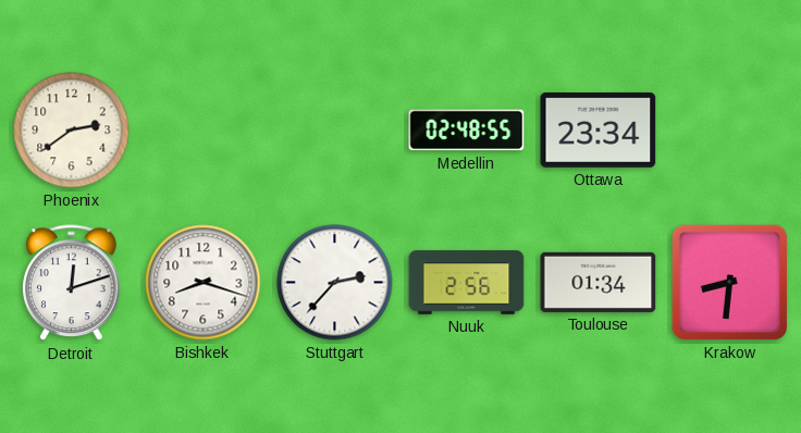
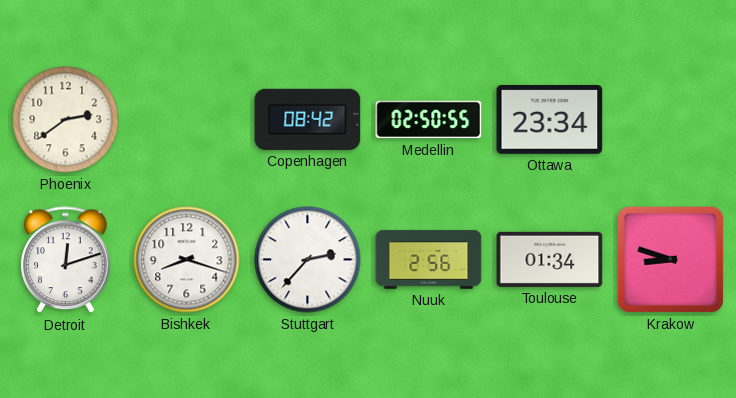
Copenhagen: none -> 08:42 (308, 119)
Medellin: 02:48 -> 02:50 (429, 120)
Krakow: 8:31 -> 8:48 (671, 260)
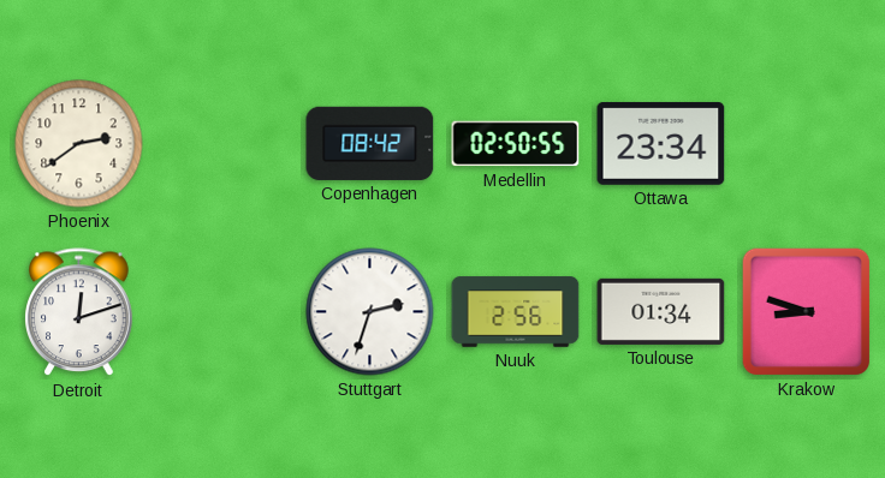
Bishkek: 8:18 -> none (187, 260)
Stuttgart: 2:37 -> 2:33 (370, 312)
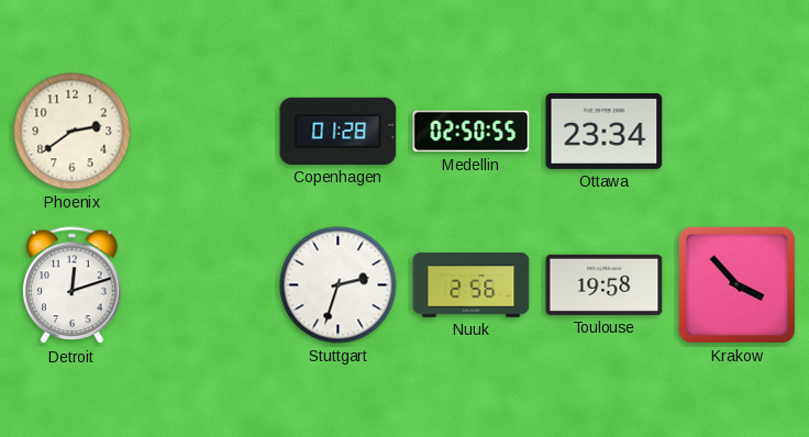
Copenhagen: 08:42 -> 01:28 (339, 131)
Toulouse: 01:34 -> 19:58 (605, 284)
Krakow: 8:48 -> 3:53 (738, 285)
